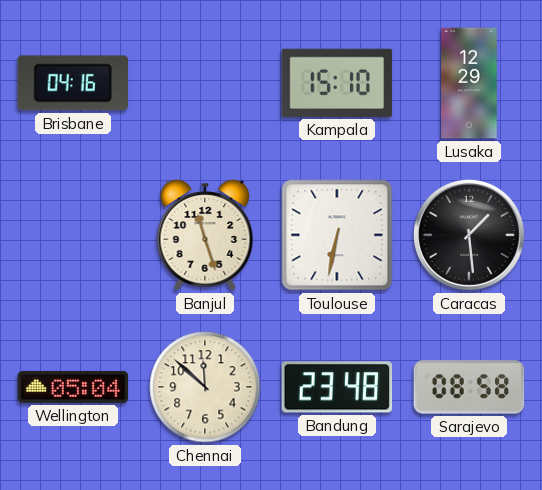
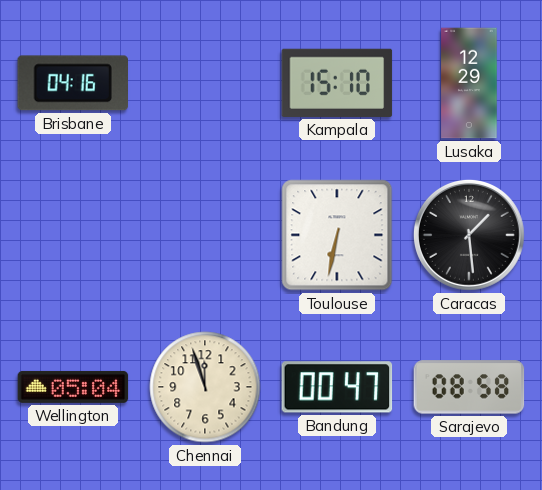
Banjul: 11:27 -> none (205, 235)
Chennai: 11:52 -> 11:57 (205, 387)
Bandung: 23:48 -> 00:47 (337, 387)
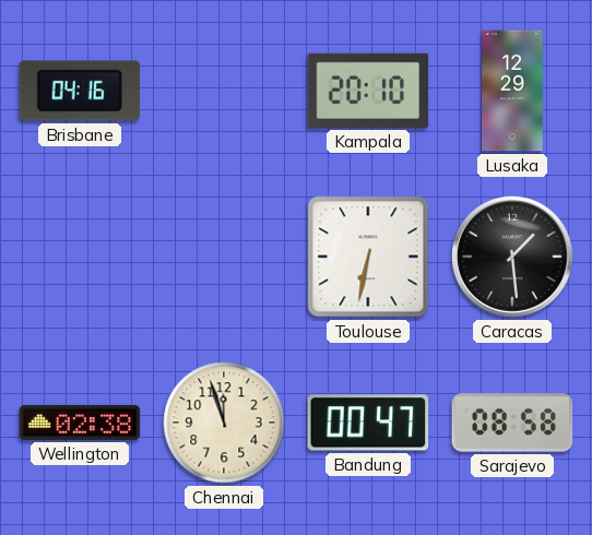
Kampala: 15:10 -> 20:10 (368, 91)
Wellington: 05:04 -> 02:38 (80, 423)
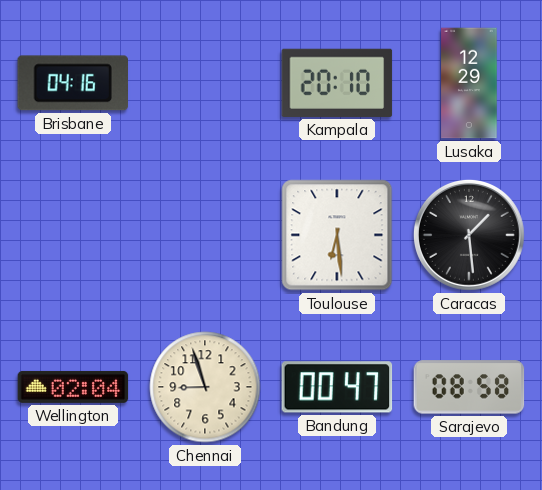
Toulouse: 6:32 -> 6:29 (337, 235)
Wellington: 02:38 -> 02:04 (73, 387)
Chennai: 11:57 -> 8:57 (205, 387)
